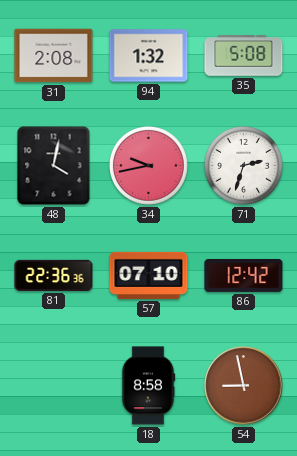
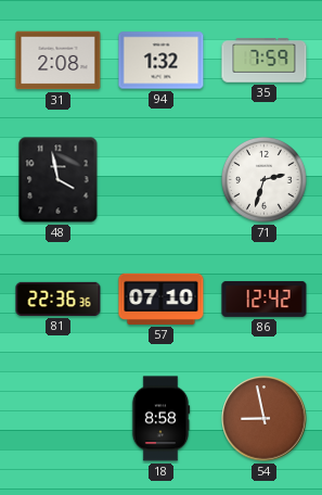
35: 5:08 -> 7:59 (265, 61)
48: 4:02 -> 3:58 (59, 180)
34: 9:43 -> none (148, 165)
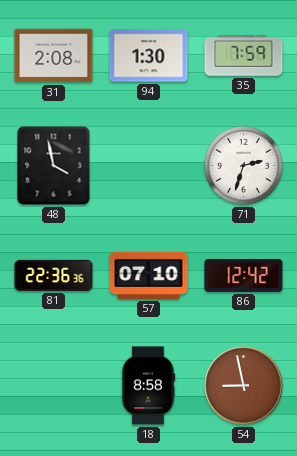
94: 1:32 -> 1:30 (149, 56)
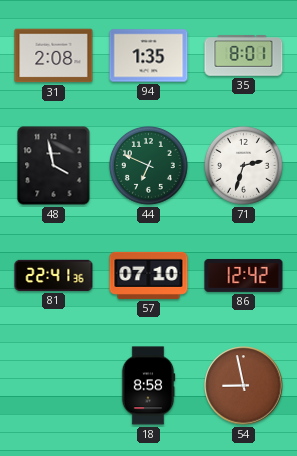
94: 1:30 -> 1:35 (149, 56)
35: 7:59 -> 8:01 (244, 56)
44: none -> 6:49 (148, 165)
81: 22:36 -> 22:41 (54, 275)
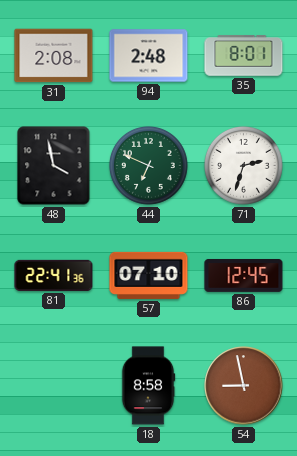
94: 1:35 -> 2:48 (149, 56)
86: 12:42 -> 12:45 (244, 275)
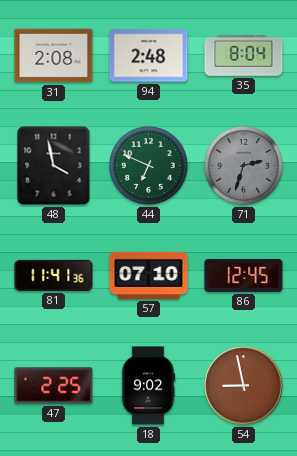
35: 8:01 -> 8:04 (244, 56)
71 dial: white -> grey (243, 165)
81: 22:41 -> 11:41 (54, 275)
47: none -> 2:25 (54, 386)
18: 8:58 -> 9:02 (148, 386)
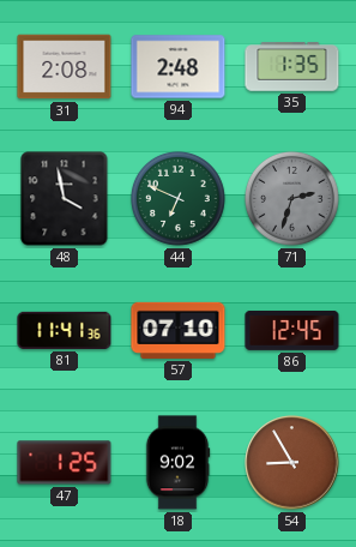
35: 8:04 -> 1:35 (292, 67)
47: 2:25 -> 1:25 (65, 463)
54: 8:58 -> 8:55 (292, 463)
